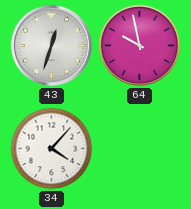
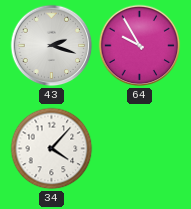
43: 12:33 -> 2:18 (52, 46)
64: 9:58 -> 9:55 (140, 46)
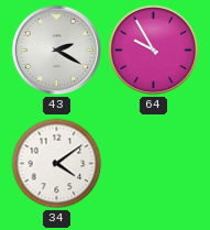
43: 2:18 -> 2:20 (57, 51)
34: 4:07 -> 4:09 (57, 164)
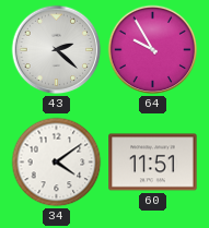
43: 2:20 -> 2:22 (57, 50)
60: none -> 11:51 (153, 163)
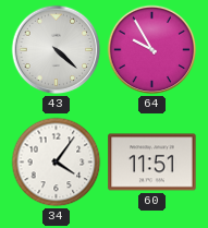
43: 2:22 -> 4:22 (57, 50)
34: 4:09 -> 4:06 (57, 163)
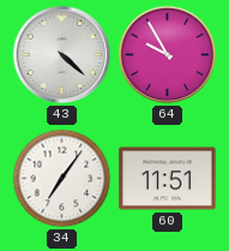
34: 4:06 -> 7:06 (62, 179)
